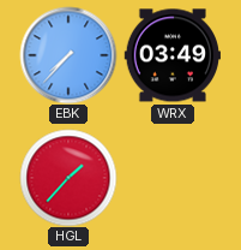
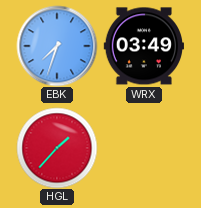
EBK: 7:37 -> 7:33 (57, 46)
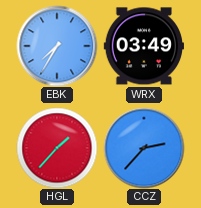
EBK: 7:33 -> 7:35 (57, 46)
CCZ: none -> 2:37 (144, 148)
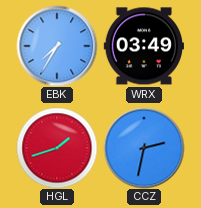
HGL: 1:37 -> 1:42 (57, 148)
CCZ: 2:37 -> 2:32 (144, 148)
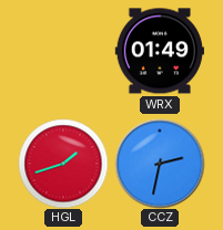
EBK: 7:35 -> none (57, 46)
WRX: 03:49 -> 01:49 (159, 51)
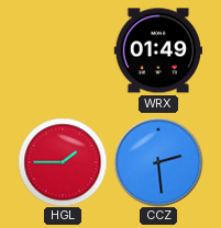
HGL: 1:42 -> 1:45 (63, 162)
CCZ: 2:32 -> 2:29 (158, 162)
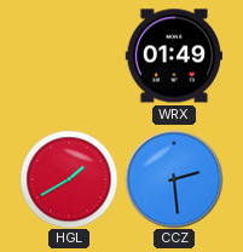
HGL: 1:45 -> 1:40 (69, 179)
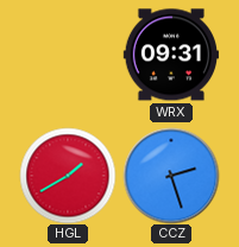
WRX: 01:49 -> 09:31 (170, 55)
CCZ: 2:29 -> 2:27 (171, 176)
